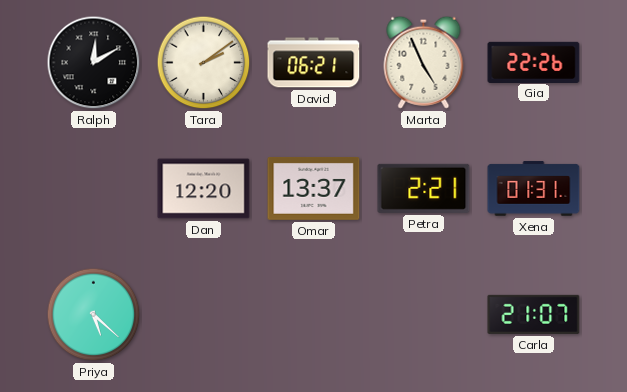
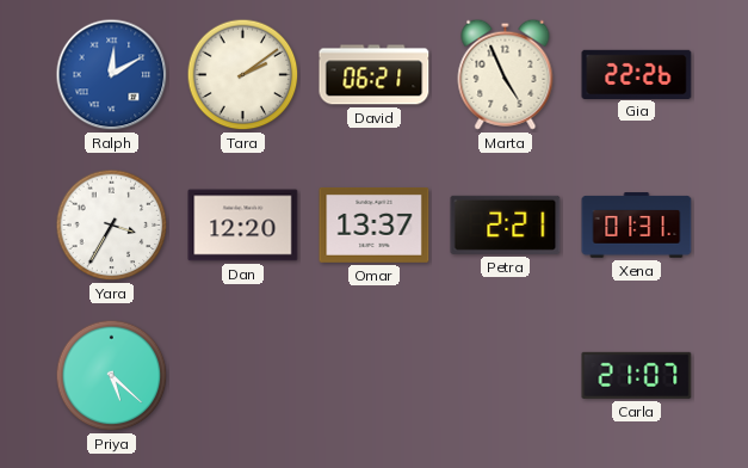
Ralph dial: black -> blue (112, 75)
Yara: none -> 3:35 (112, 226)
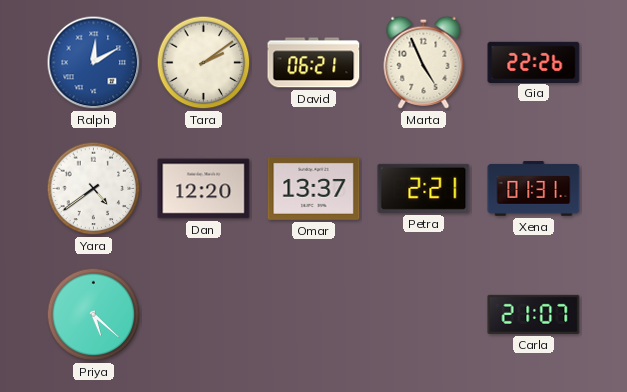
Yara: 3:35 -> 4:39 (94, 189)
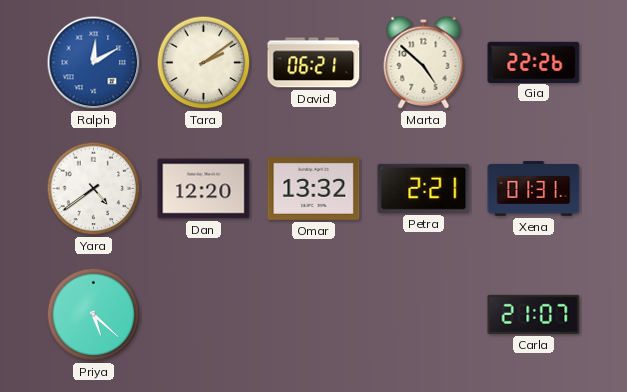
Marta: 4:56 -> 4:52 (424, 62)
Omar: 13:37 -> 13:32 (314, 189)
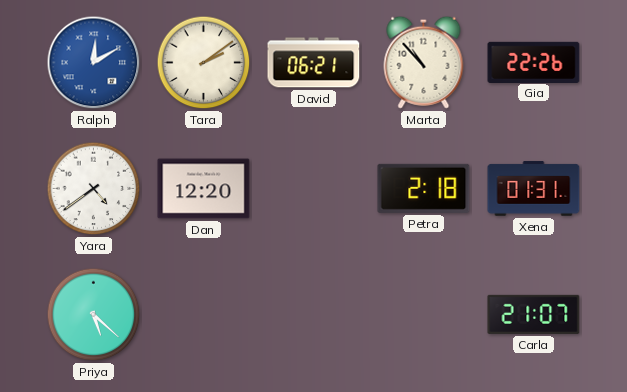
Marta: 4:52 -> 10:53 (424, 62)
Omar: 13:32 -> none (314, 189)
Petra: 2:21 -> 2:18 (424, 188)
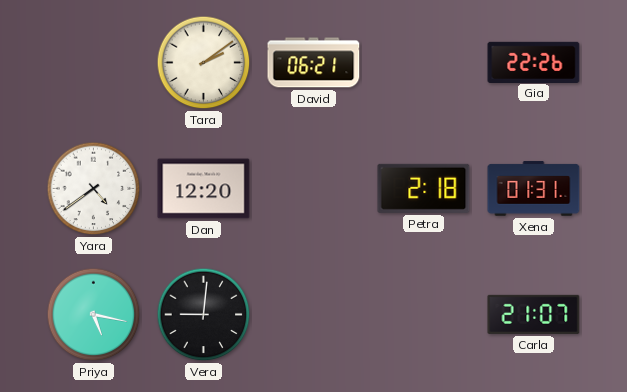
Ralph: 12:10 -> none (94, 63)
Marta: 10:53 -> none (424, 62)
Priya: 5:22 -> 5:17 (94, 315)
Vera: none -> 9:01 (204, 315)
